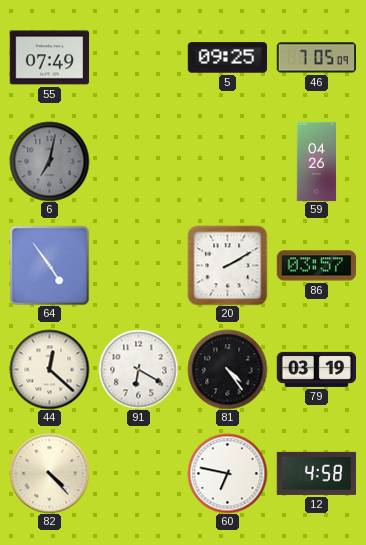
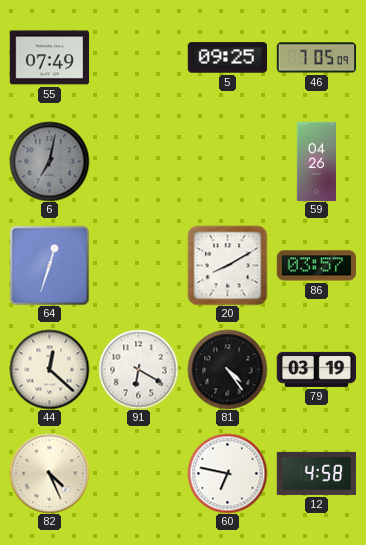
64: 4:54 -> 12:33 (49, 265)
20: 2:10 -> 8:10 (227, 265)
82: 4:23 -> 4:26 (49, 473)
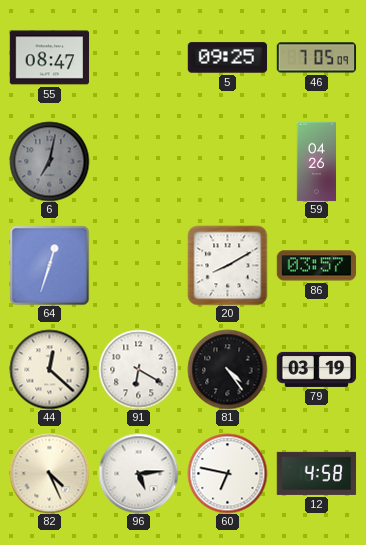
55: 07:49 -> 08:47 (49, 58)
96: none -> 5:14 (138, 473)
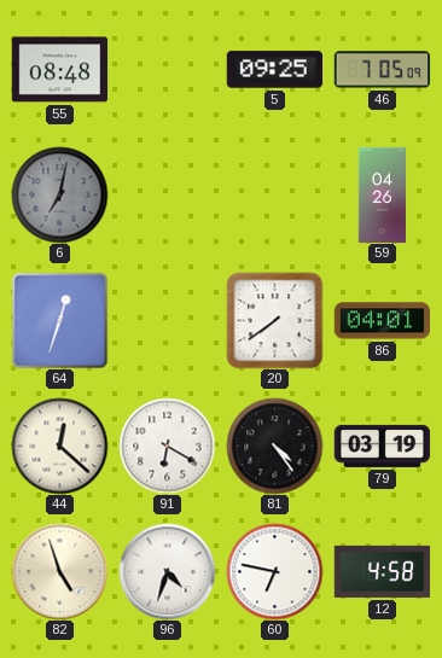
55: 08:47 -> 08:48 (59, 70)
20: 8:10 -> 7:39 (274, 320)
86: 03:57 -> 04:01 (382, 321)
82: 4:26 -> 4:57 (59, 571)
96: 5:14 -> 4:33 (167, 571)
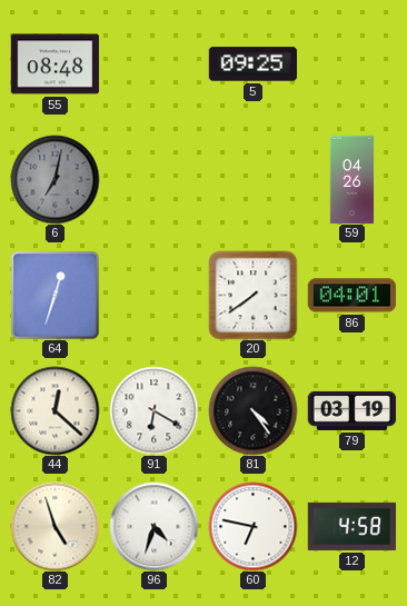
46: 7:05 -> none (382, 70)
